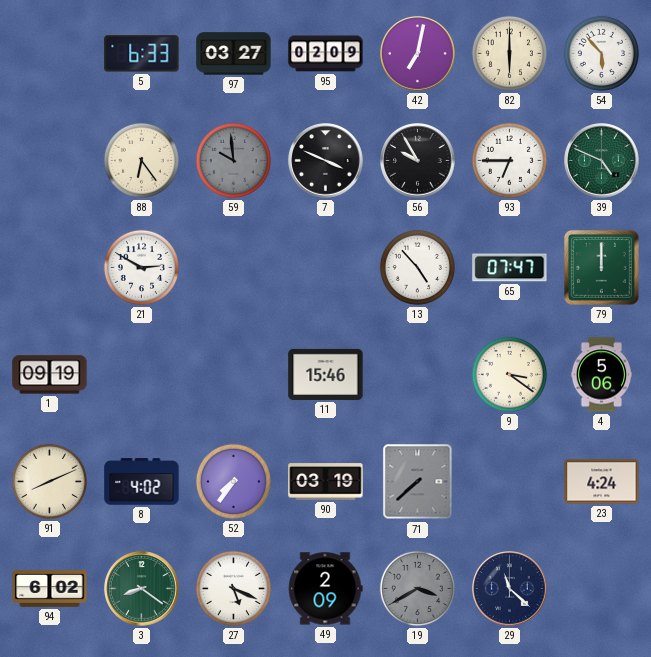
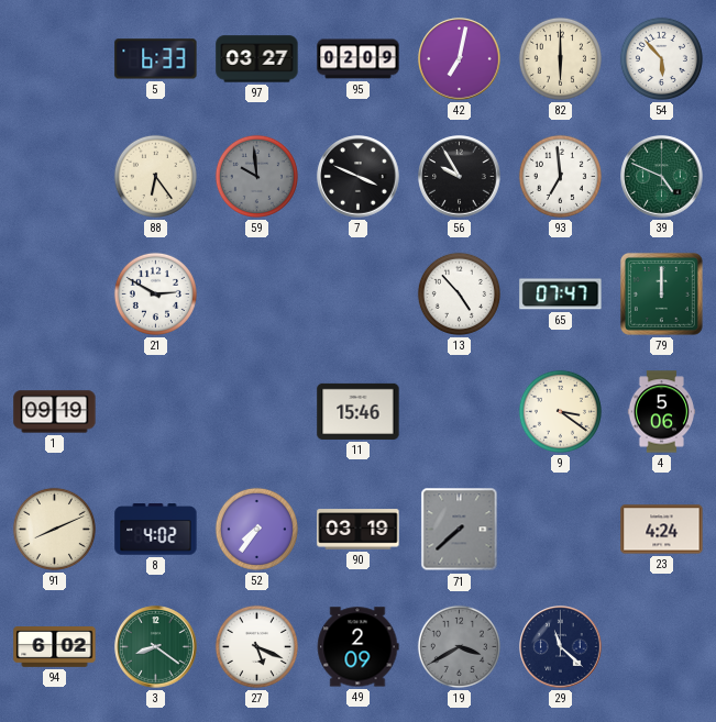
93: 6:45 -> 6:59 (560, 176)
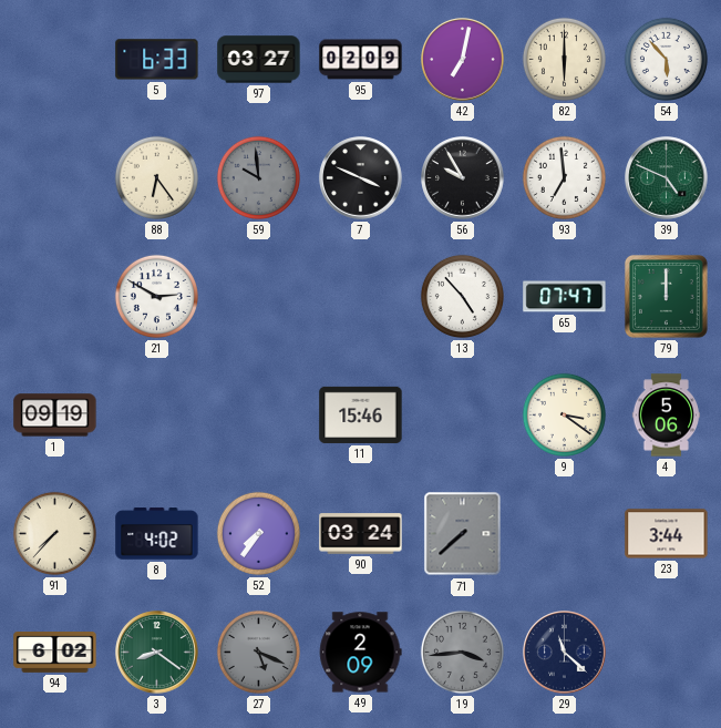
91: 8:11 -> 7:37 (54, 533)
90: 03:19 -> 03:24 (361, 534)
23: 4:24 -> 3:44 (667, 534)
27 dial: white -> grey (258, 652)
19: 3:40 -> 3:44 (462, 652)
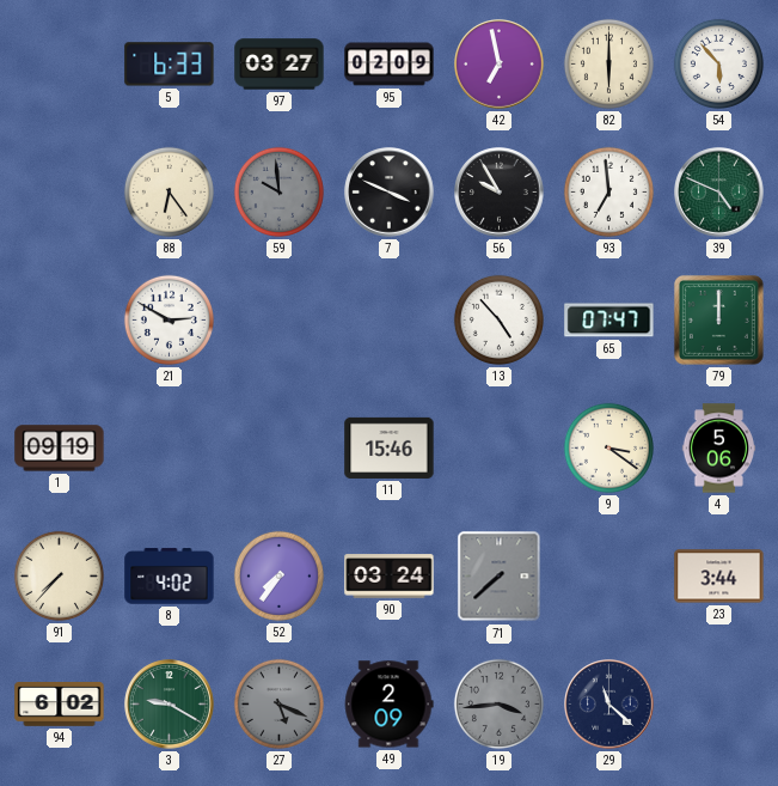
42: 7:02 -> 6:58 (500, 65)
3: 8:21 -> 9:20 (170, 705)
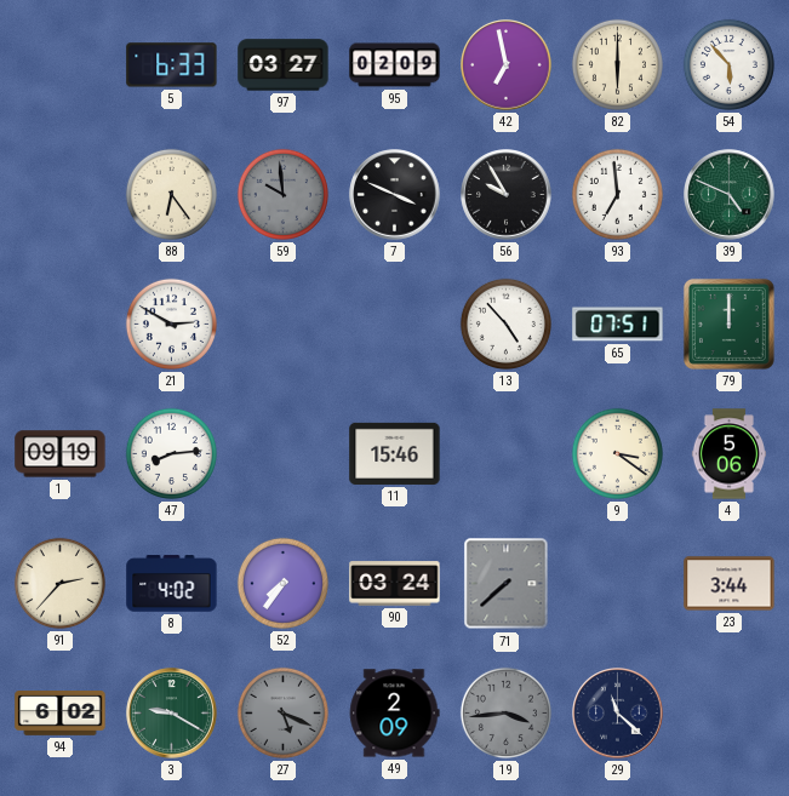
65: 07:47 -> 07:51 (618, 325)
47: none -> 8:14 (171, 453)
91: 7:37 -> 2:37 (59, 583)
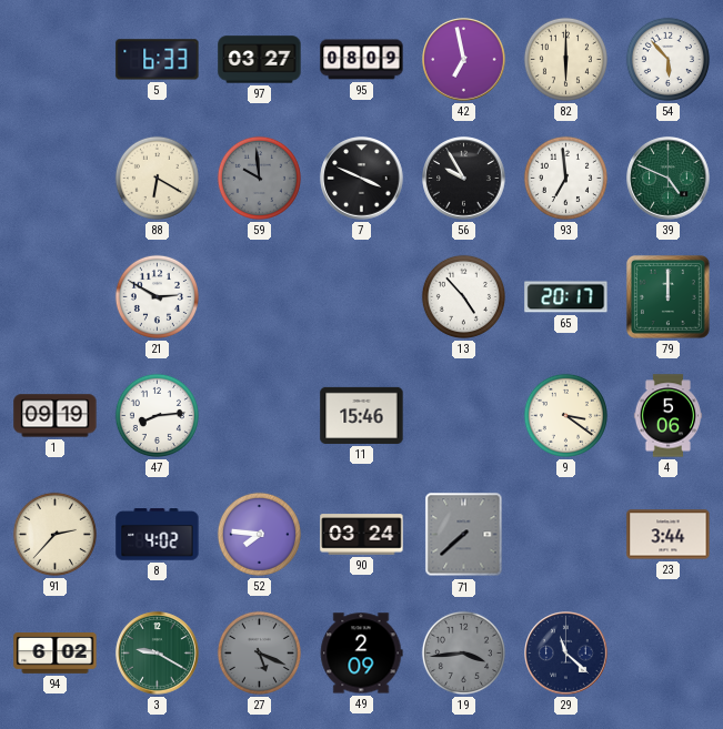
95: 02:09 -> 08:09 (362, 60)
88: 6:24 -> 6:20 (157, 178)
65: 07:51 -> 20:17 (566, 297)
52: 7:36 -> 7:46 (259, 534)
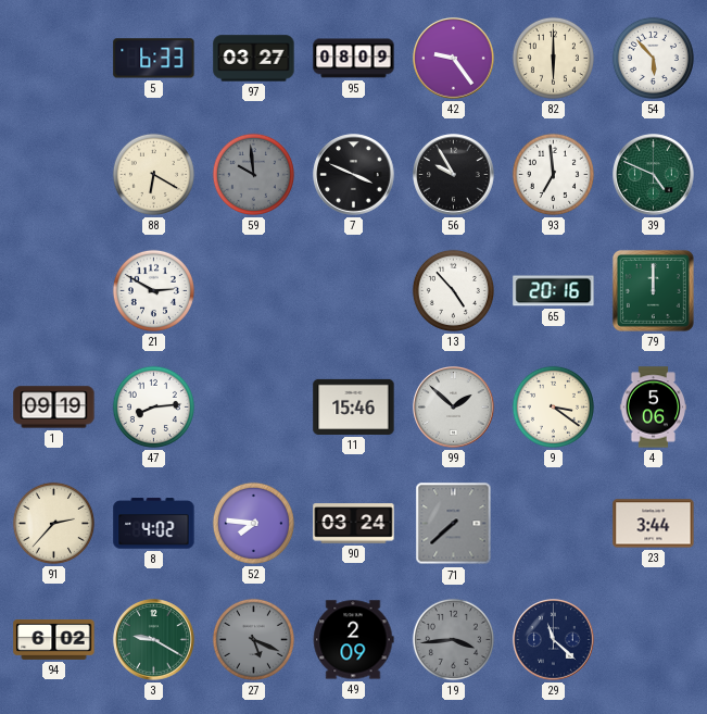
42: 6:58 -> 9:24 (454, 59)
65: 20:17 -> 20:16 (554, 291)
99: none -> 1:52 (454, 408)
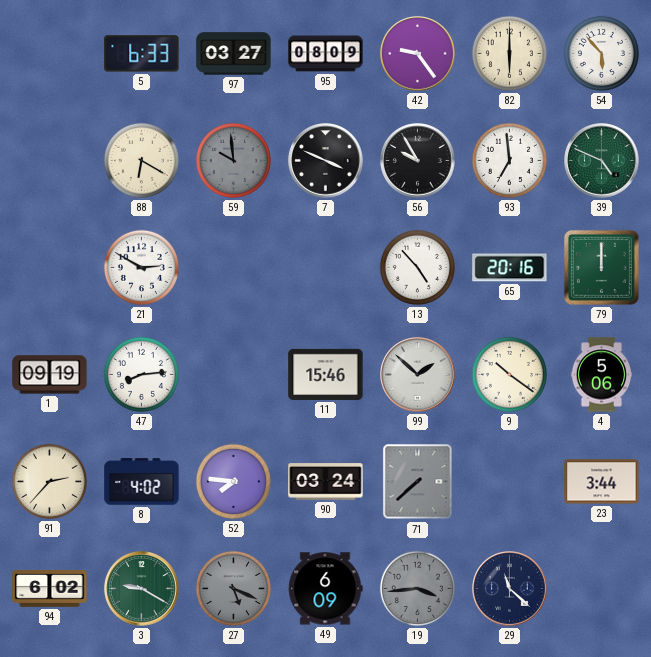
9: 3:21 -> 10:21 (509, 374)
49: 2:09 -> 6:09 (325, 589)
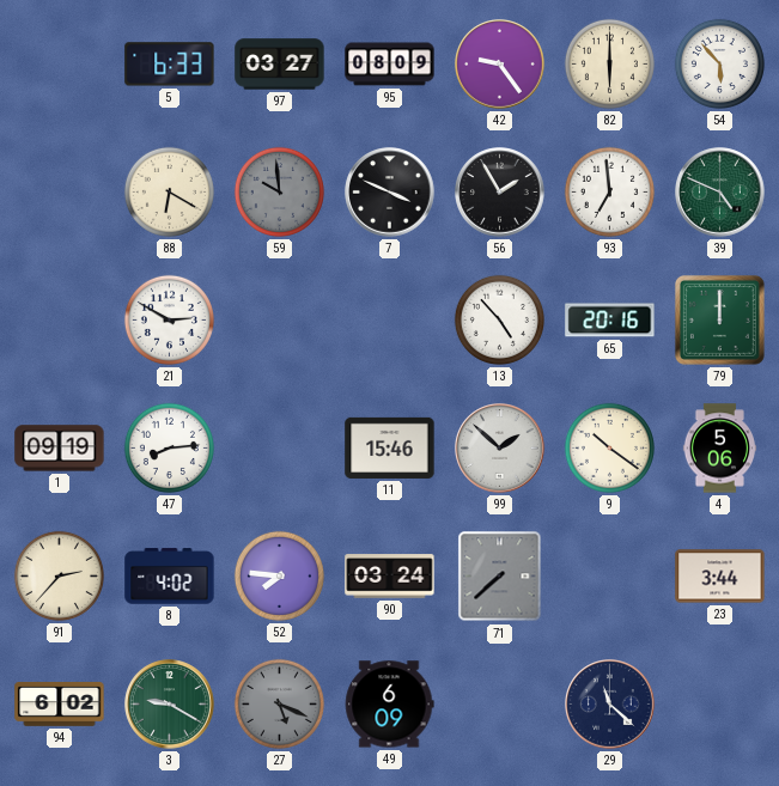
56: 9:55 -> 1:55 (500, 193)
19: 3:44 -> none (417, 588)
